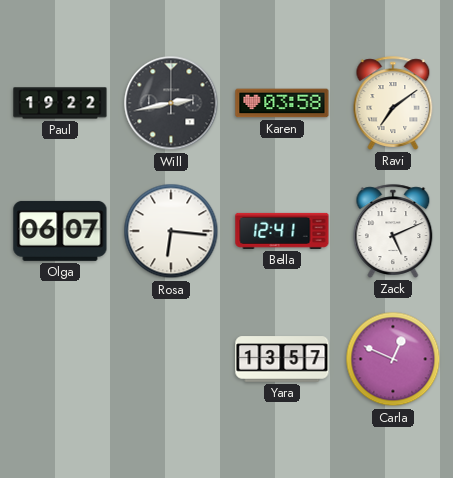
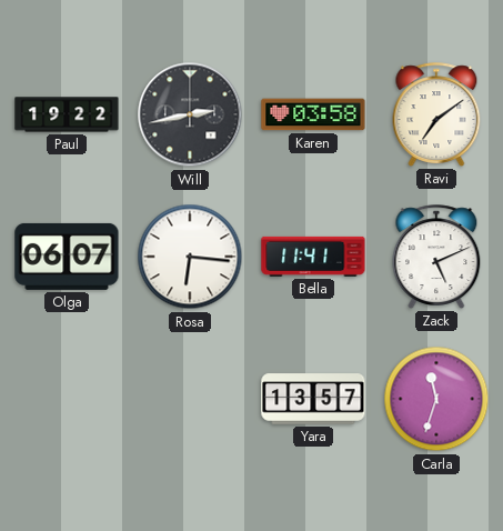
Bella: 12:41 -> 11:41 (313, 257)
Carla: 12:49 -> 11:33 (436, 399)
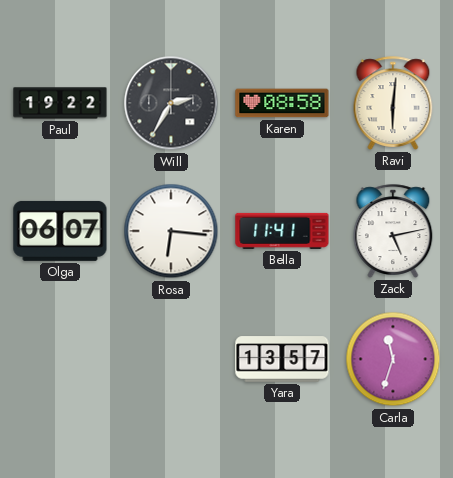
Will: 2:43 -> 2:35 (171, 103)
Karen: 03:58 -> 08:58 (282, 103)
Ravi: 7:09 -> 6:01 (393, 103)
Zack: 5:11 -> 5:13 (393, 231)
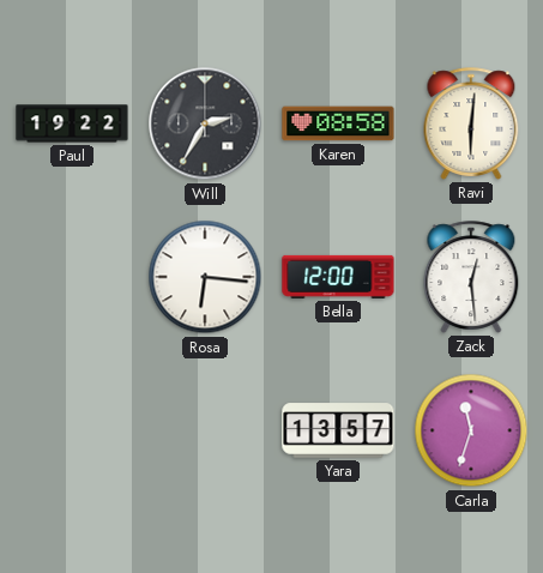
Olga: 06:07 -> none (60, 231)
Bella: 11:41 -> 12:00 (338, 277)
Zack: 5:13 -> 12:29 (471, 277)
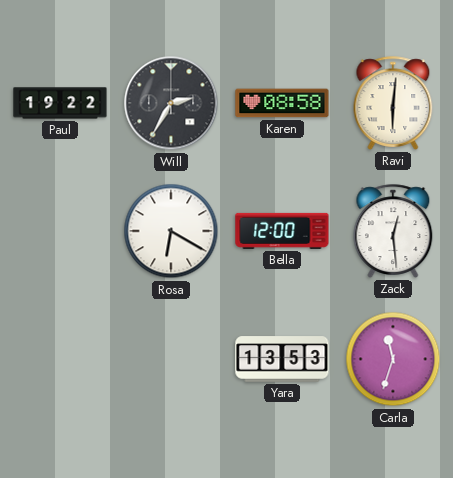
Rosa: 6:16 -> 6:20 (171, 231)
Yara: 13:57 -> 13:53 (282, 359)
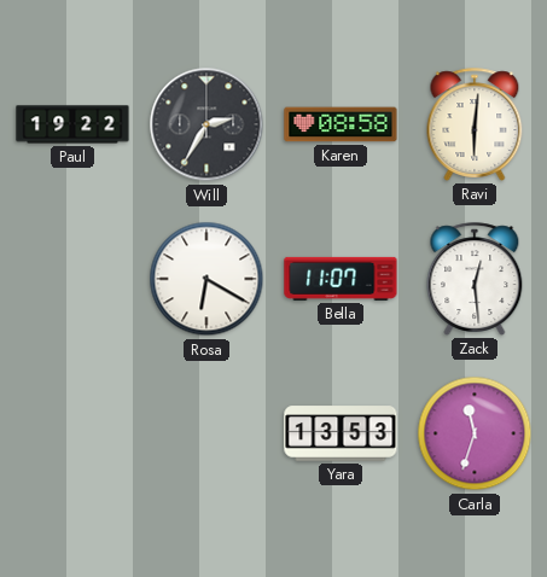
Bella: 12:00 -> 11:07 (341, 279)
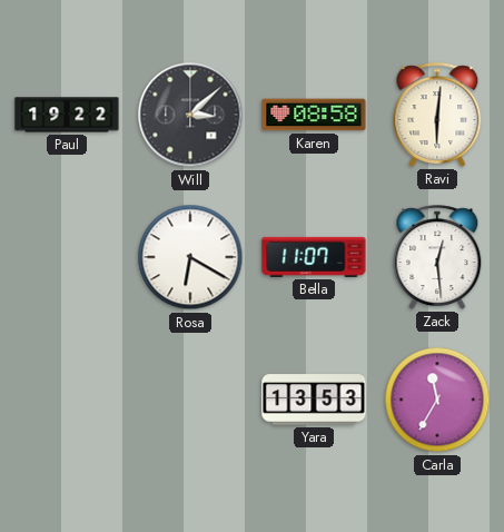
Will: 2:35 -> 3:08 (190, 115)
Carla: 11:33 -> 11:35 (437, 400)
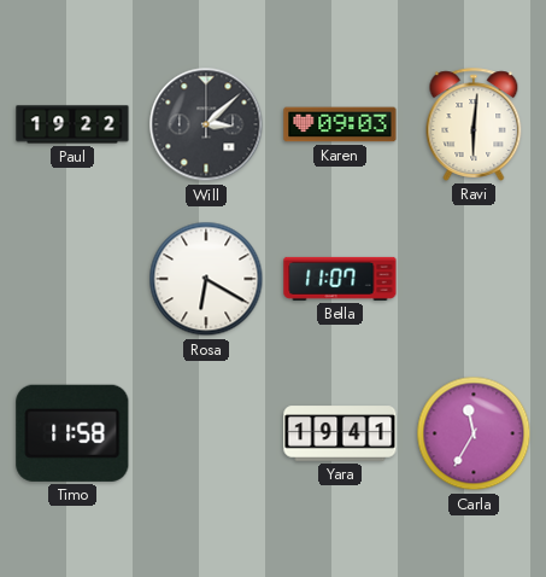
Karen: 08:58 -> 09:03 (340, 124)
Zack: 12:29 -> none (437, 257)
Timo: none -> 11:58 (72, 433)
Yara: 13:53 -> 19:41 (340, 433)
